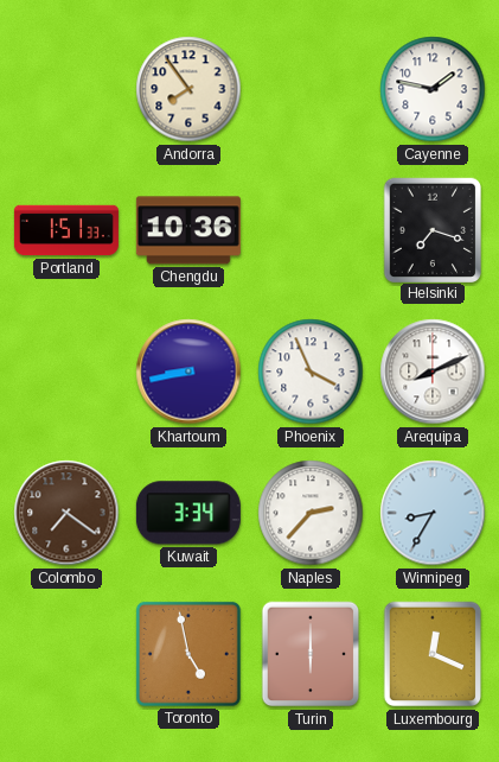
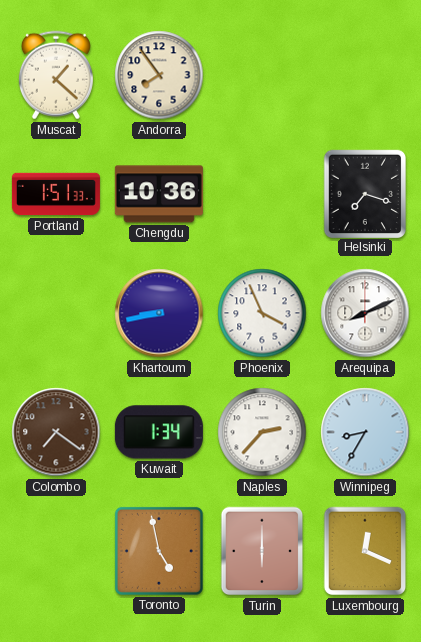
Muscat: none -> 1:22 (56, 75)
Cayenne: 1:47 -> none (433, 89)
Kuwait: 3:34 -> 1:34 (159, 432)
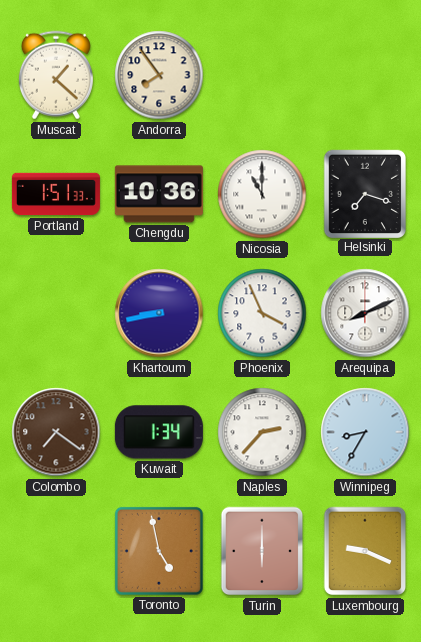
Nicosia: none -> 11:00 (262, 194)
Luxembourg: 12:19 -> 9:19 (365, 551)
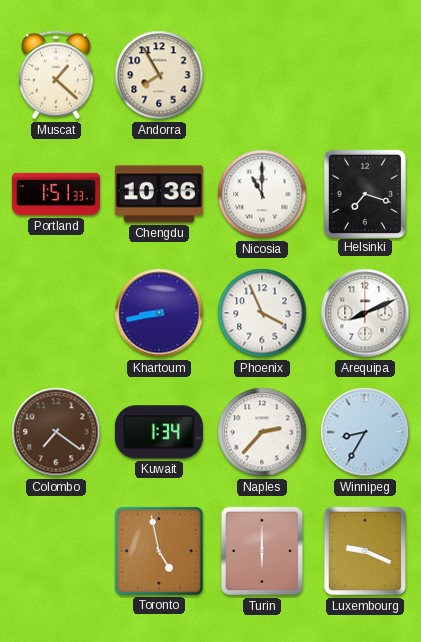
Andorra: 7:54 -> 7:55 (159, 75)
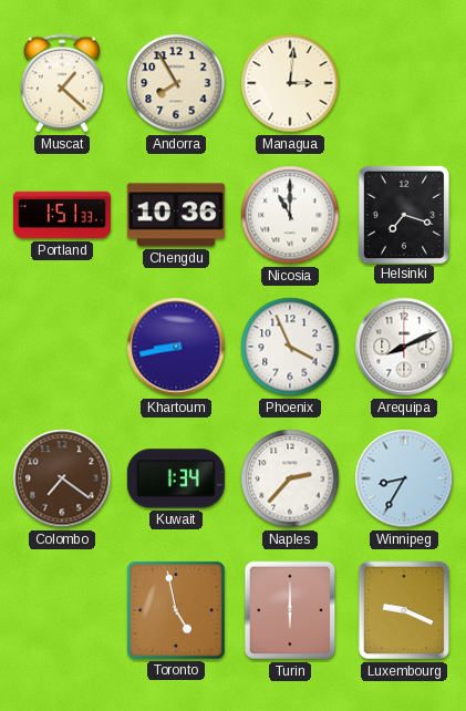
Managua: none -> 3:01 (290, 83)
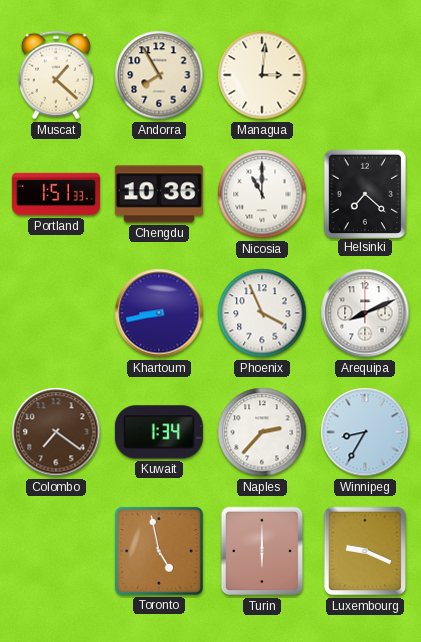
Helsinki: 7:18 -> 7:22 (364, 193)
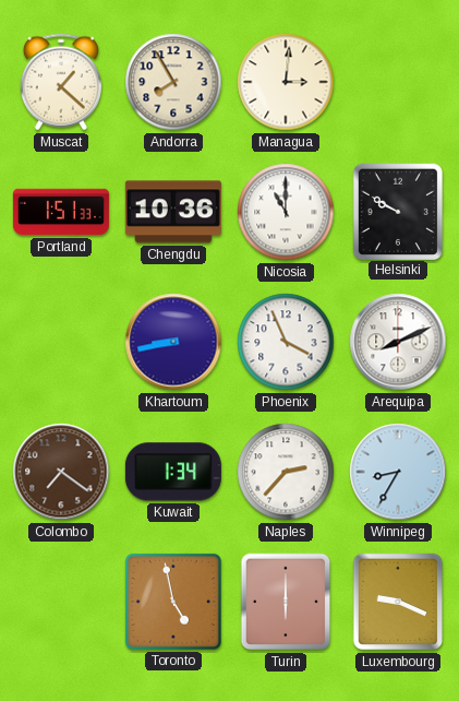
Helsinki: 7:22 -> 9:50 (397, 211)
